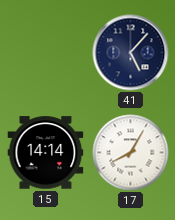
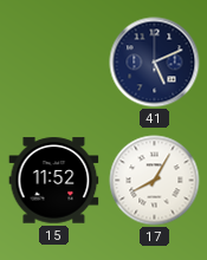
41: 5:07 -> 5:11 (155, 63)
15: 14:14 -> 11:52 (54, 181)
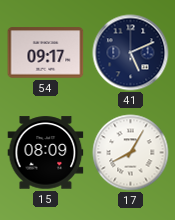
54: none -> 09:17 (46, 53)
15: 11:52 -> 08:09 (46, 153)
